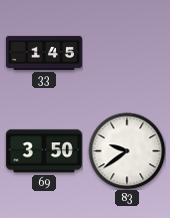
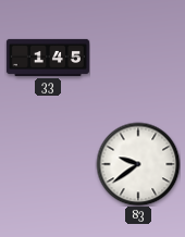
69: 3:50 -> none (44, 151)
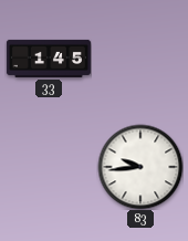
83: 9:39 -> 9:44 (140, 167)
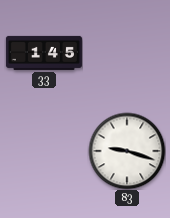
83: 9:44 -> 9:18 (127, 151)
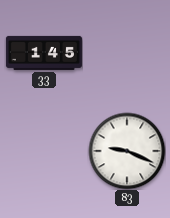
83: 9:18 -> 9:19 (127, 151)
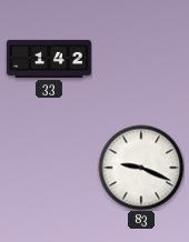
33: 1:45 -> 1:42 (49, 59)
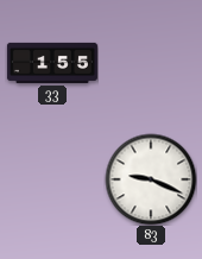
33: 1:42 -> 1:55 (52, 63)
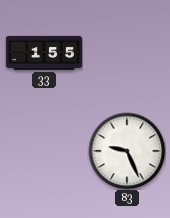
83: 9:19 -> 9:26 (127, 151)
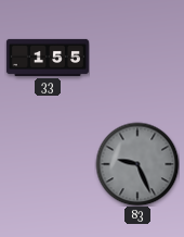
83 dial: white -> grey (137, 164)
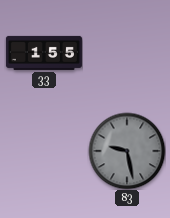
83: 9:26 -> 9:28 (127, 151)
